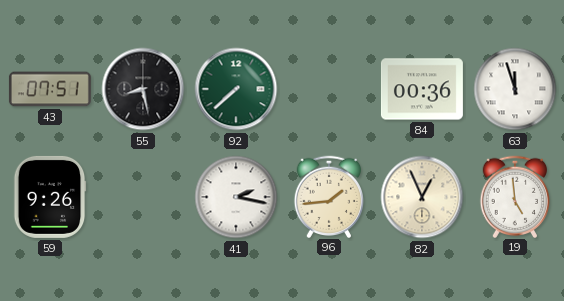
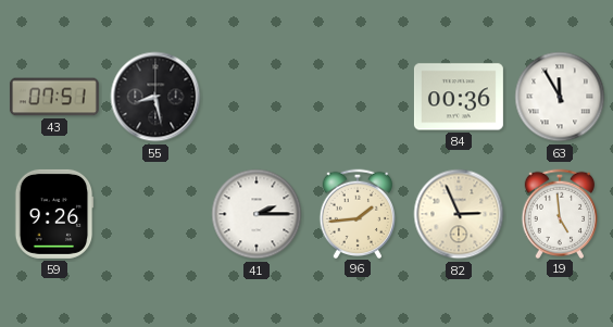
92: 7:38 -> none (236, 89)
63: 11:57 -> 11:55 (560, 97)
41: 2:17 -> 2:15 (257, 214)
82: 12:56 -> 2:56 (459, 214)
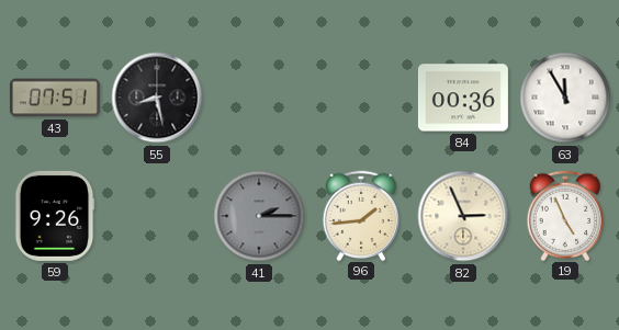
41 dial: white -> grey (259, 216)
19: 4:59 -> 4:56 (565, 215)
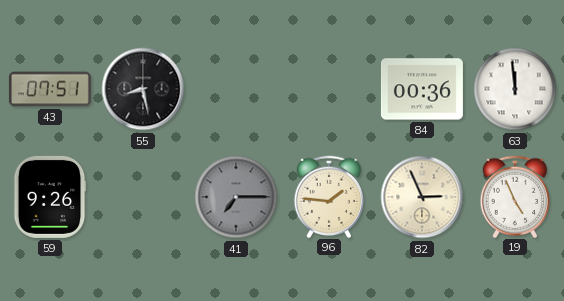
63: 11:55 -> 11:59 (515, 89)
41: 2:15 -> 7:15 (236, 197)
96: 1:44 -> 1:46 (329, 196)
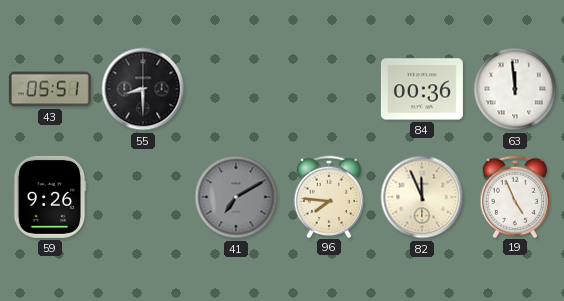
43: 07:51 -> 05:51 (50, 89)
55: 8:28 -> 8:30 (143, 89)
41: 7:15 -> 7:10 (236, 197)
96: 1:46 -> 7:46 (329, 196)
82: 2:56 -> 11:56 (422, 197)
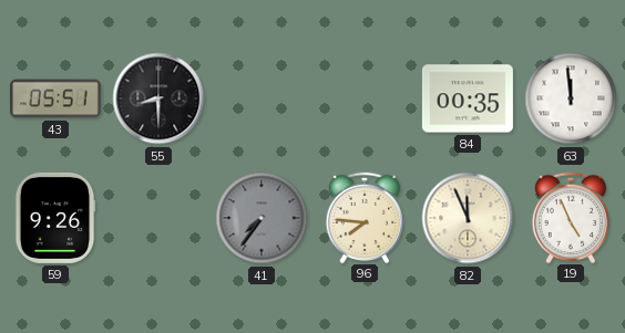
84: 00:36 -> 00:35 (468, 98)
41: 7:10 -> 7:36 (262, 218)
